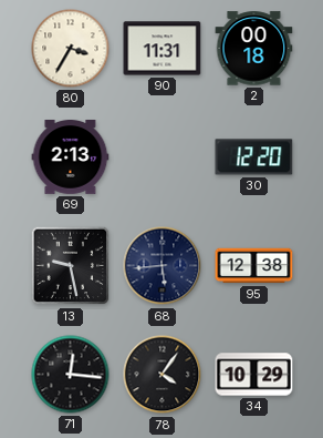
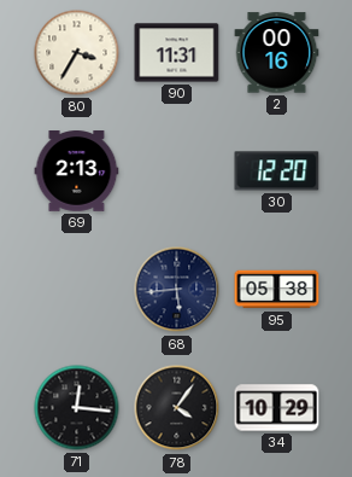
2: 00:18 -> 00:16 (277, 53)
13: 9:28 -> none (71, 266)
95: 12:38 -> 05:38 (277, 290)
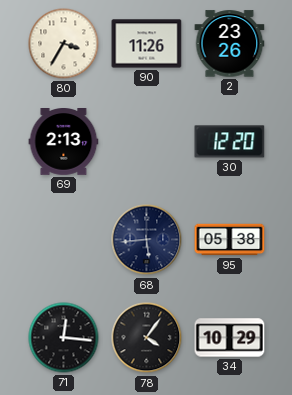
90: 11:31 -> 11:26 (147, 44)
2: 00:16 -> 23:26 (230, 44)
